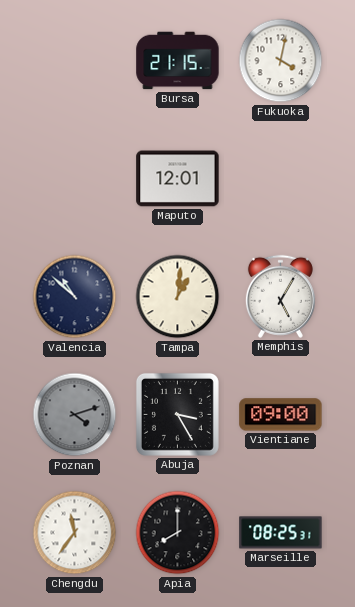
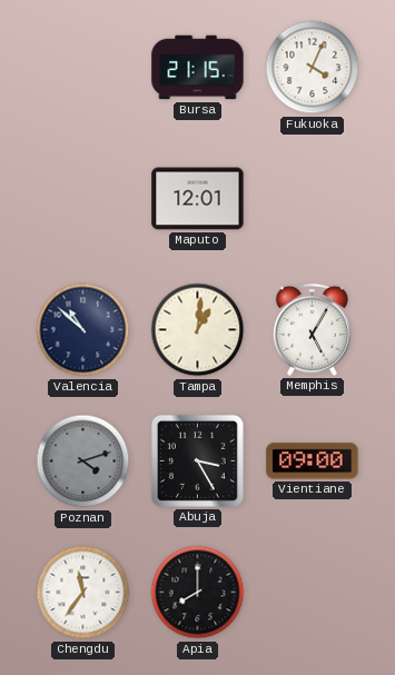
Fukuoka: 4:02 -> 4:04 (313, 68)
Marseille: 08:25 -> none (281, 533)
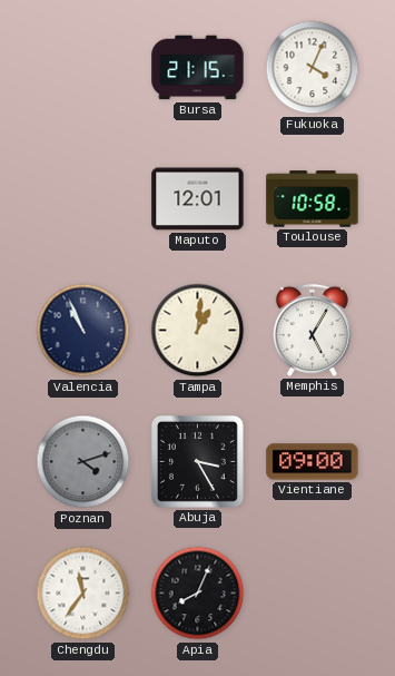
Toulouse: none -> 10:58 (313, 199)
Valencia: 10:52 -> 10:56 (83, 331)
Apia: 8:00 -> 8:04 (198, 594)
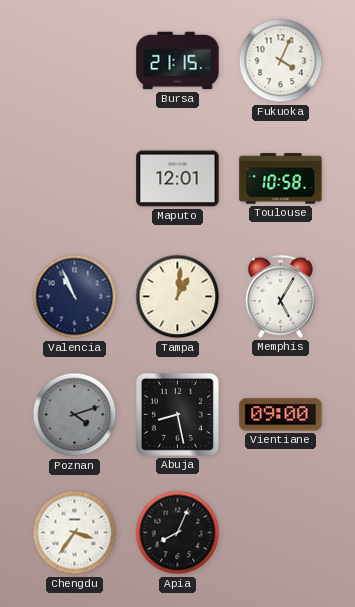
Abuja: 3:25 -> 8:28 (177, 414)
Chengdu: 11:36 -> 3:36 (75, 533)
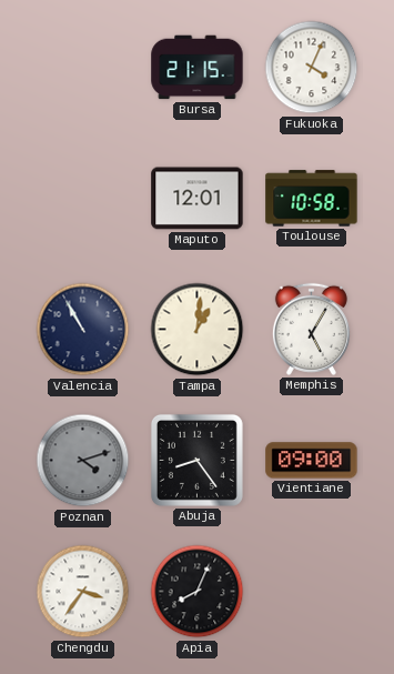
Valencia: 10:56 -> 10:55 (83, 330)
Abuja: 8:28 -> 8:24 (196, 460)
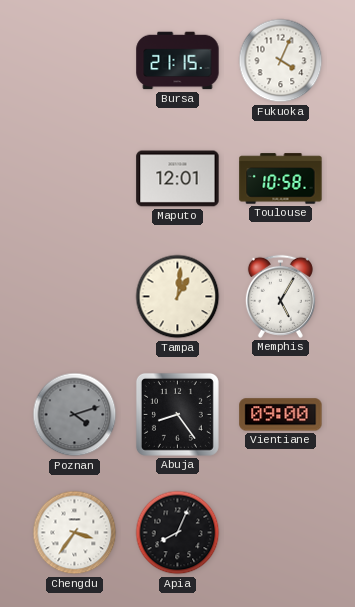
Valencia: 10:55 -> none (83, 330)
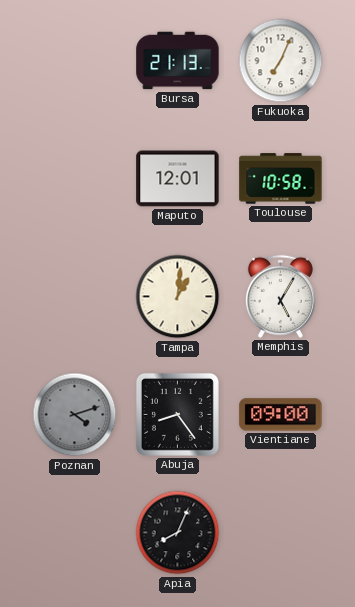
Bursa: 21:15 -> 21:13 (178, 61)
Fukuoka: 4:04 -> 7:04 (281, 61)
Chengdu: 3:36 -> none (75, 533)
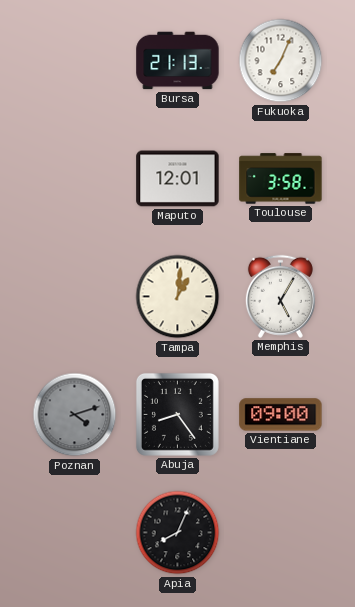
Toulouse: 10:58 -> 3:58 (281, 179)
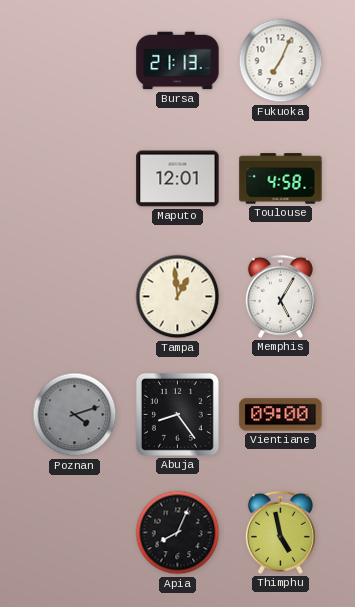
Toulouse: 3:58 -> 4:58 (281, 179)
Tampa: 1:01 -> 12:59 (178, 297)
Thimphu: none -> 4:58 (280, 532)
